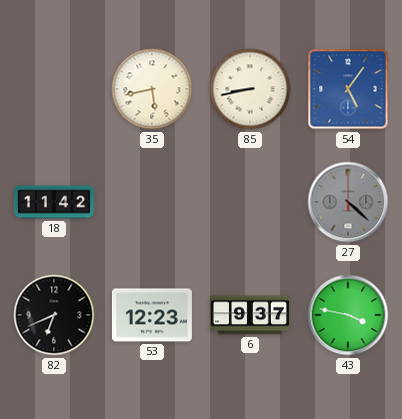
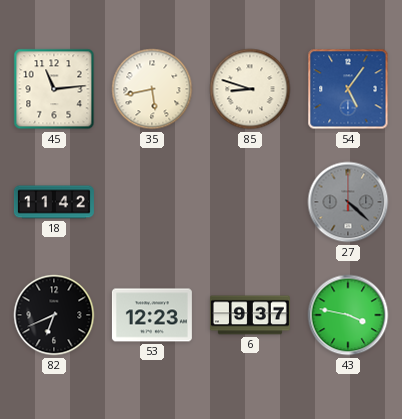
45: none -> 11:14 (54, 89)
85: 8:43 -> 8:48 (250, 89)
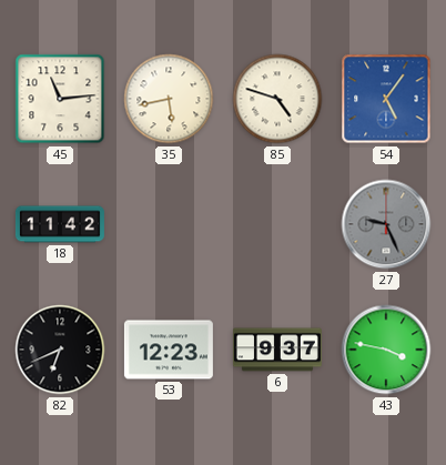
85: 8:48 -> 4:48 (277, 99)
27: 4:22 -> 9:26 (386, 224)
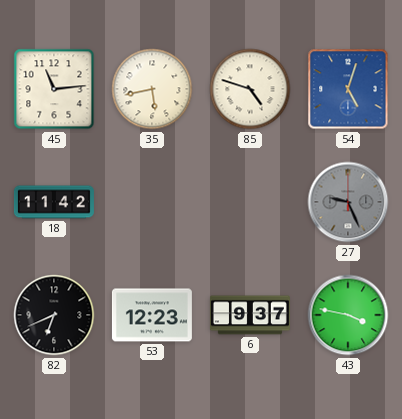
54: 5:06 -> 5:03 (348, 89)
